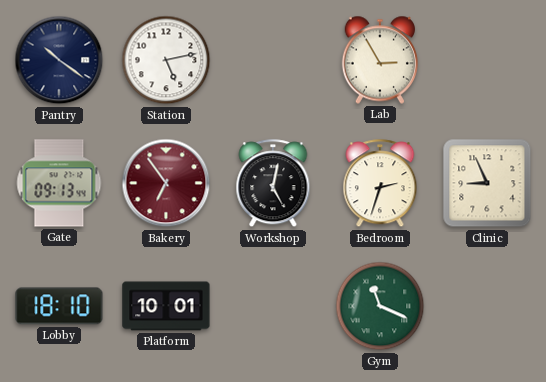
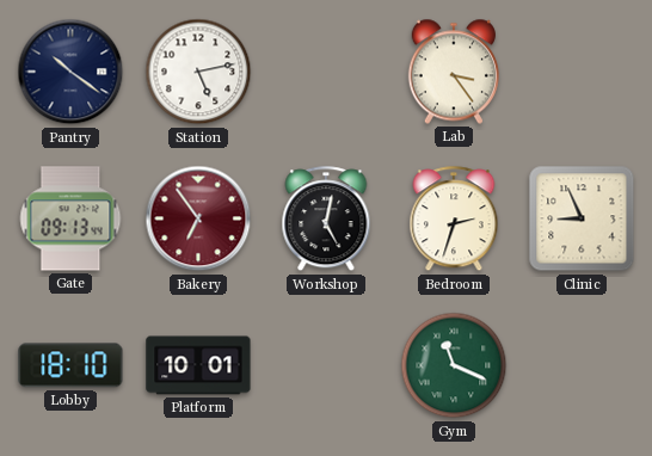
Lab: 2:55 -> 3:24 (453, 72)
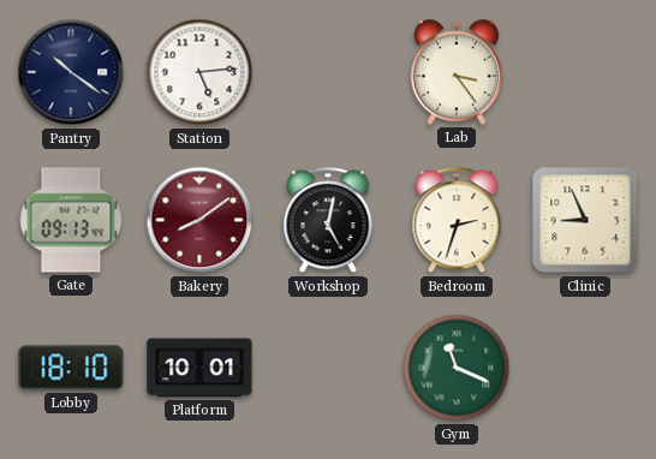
Station: 5:13 -> 5:14 (199, 72)
Bakery: 6:54 -> 8:09 (199, 220)
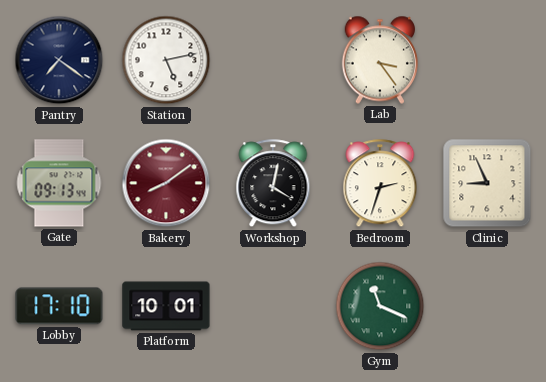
Pantry: 10:21 -> 7:21 (59, 60)
Station: 5:14 -> 5:13 (166, 60)
Workshop: 5:02 -> 4:02 (273, 184)
Lobby: 18:10 -> 17:10 (59, 306)
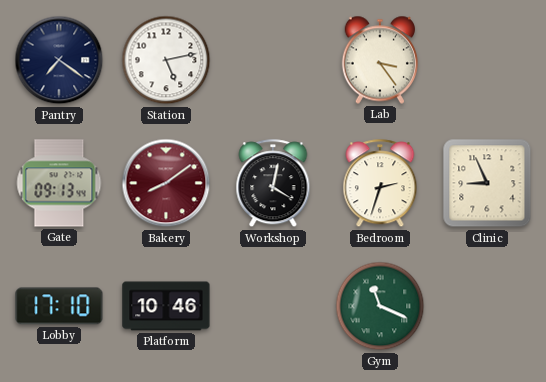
Platform: 10:01 -> 10:46 (166, 306)
